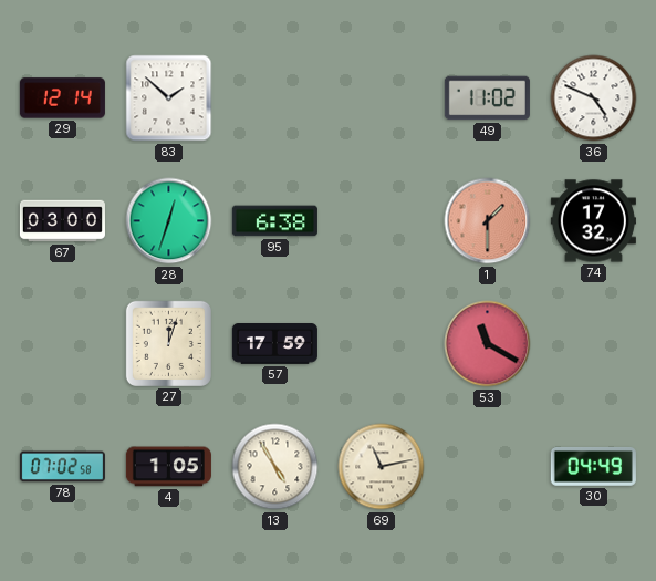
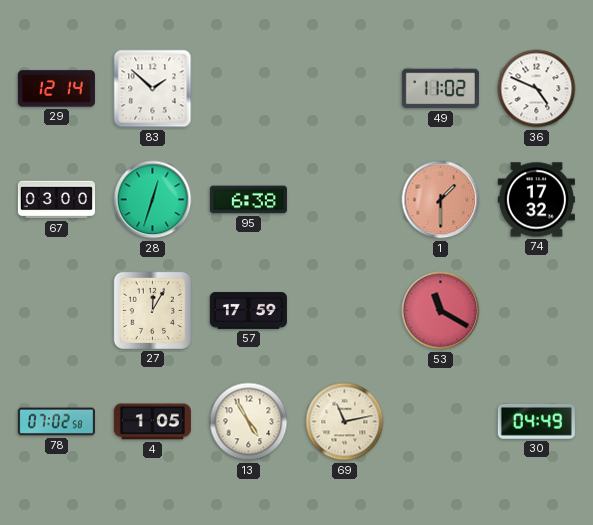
27: 12:03 -> 12:05 (152, 310)
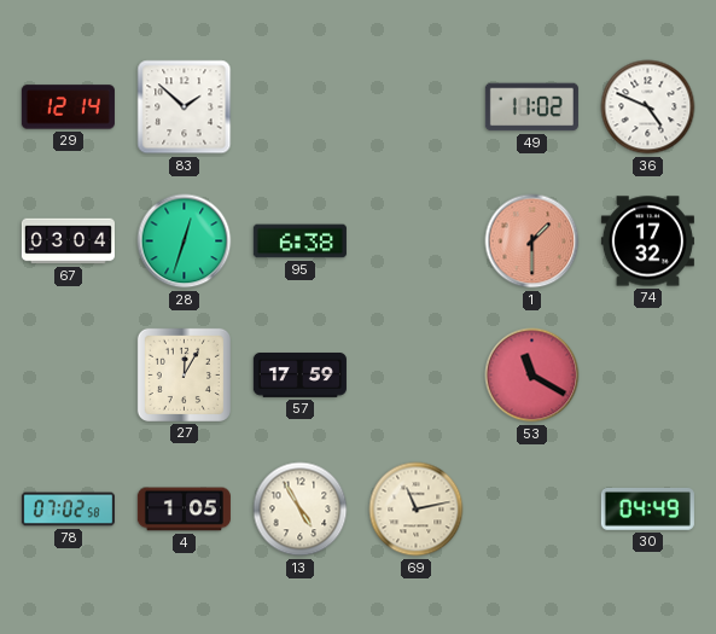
67: 03:00 -> 03:04 (68, 242)
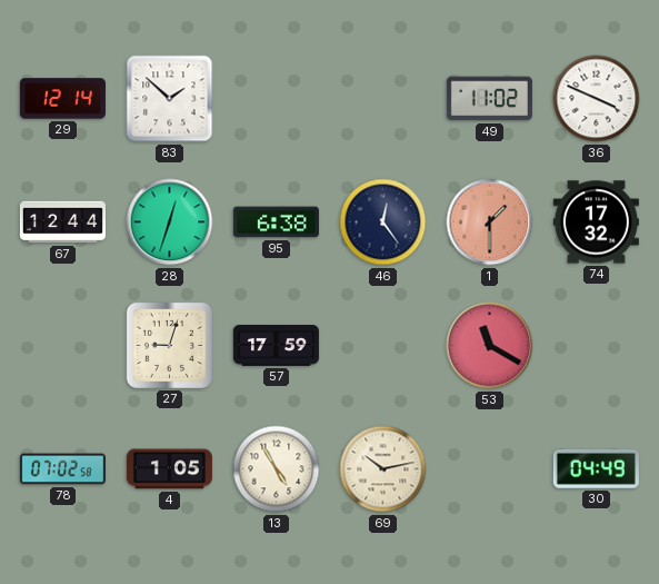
36: 4:49 -> 3:49 (597, 99)
67: 03:04 -> 12:44 (62, 222)
46: none -> 12:24 (383, 222)
27: 12:05 -> 9:03 (169, 345)
69: 11:13 -> 10:13 (383, 469)
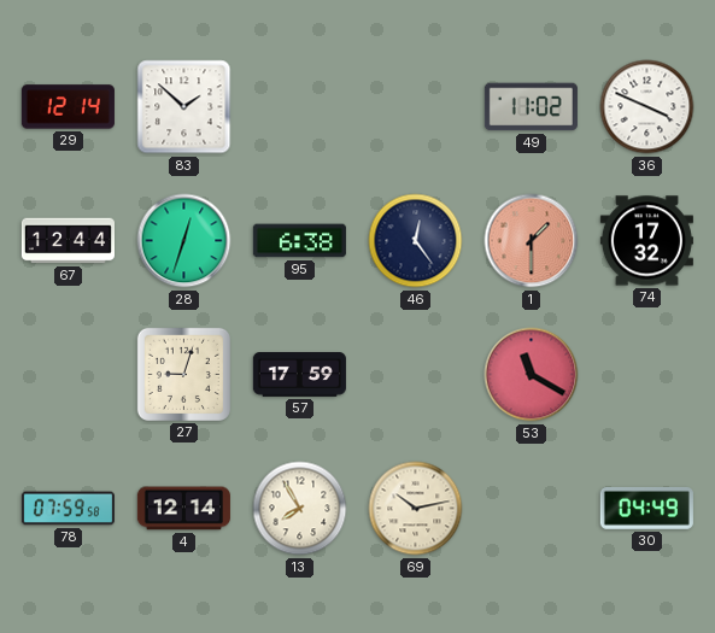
78: 07:02 -> 07:59 (68, 509)
4: 1:05 -> 12:14 (183, 509)
13: 4:55 -> 7:55 (300, 509)
